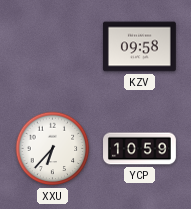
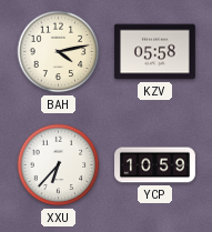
BAH: none -> 4:13 (59, 52)
KZV: 09:58 -> 05:58 (154, 52)
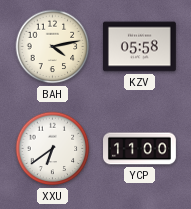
XXU: 6:37 -> 6:39 (53, 149)
YCP: 10:59 -> 11:00 (140, 149)
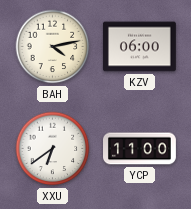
KZV: 05:58 -> 06:00 (139, 47)
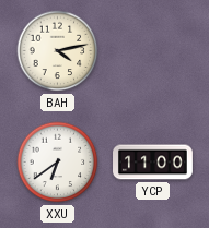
KZV: 06:00 -> none (139, 47)
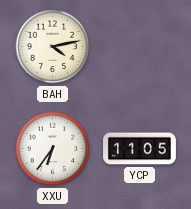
XXU: 6:39 -> 6:36 (53, 149)
YCP: 11:00 -> 11:05 (140, 149)
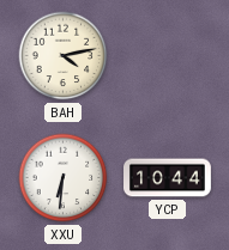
XXU: 6:36 -> 6:31 (64, 178)
YCP: 11:05 -> 10:44 (168, 178)
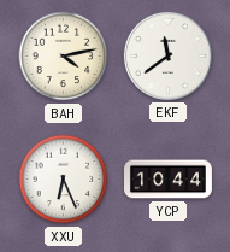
EKF: none -> 11:39 (167, 55)
XXU: 6:31 -> 6:26 (64, 180)
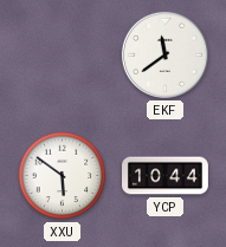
BAH: 4:13 -> none (64, 57)
XXU: 6:26 -> 5:51 (63, 176)
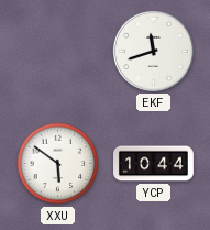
EKF: 11:39 -> 11:42 (153, 51)
